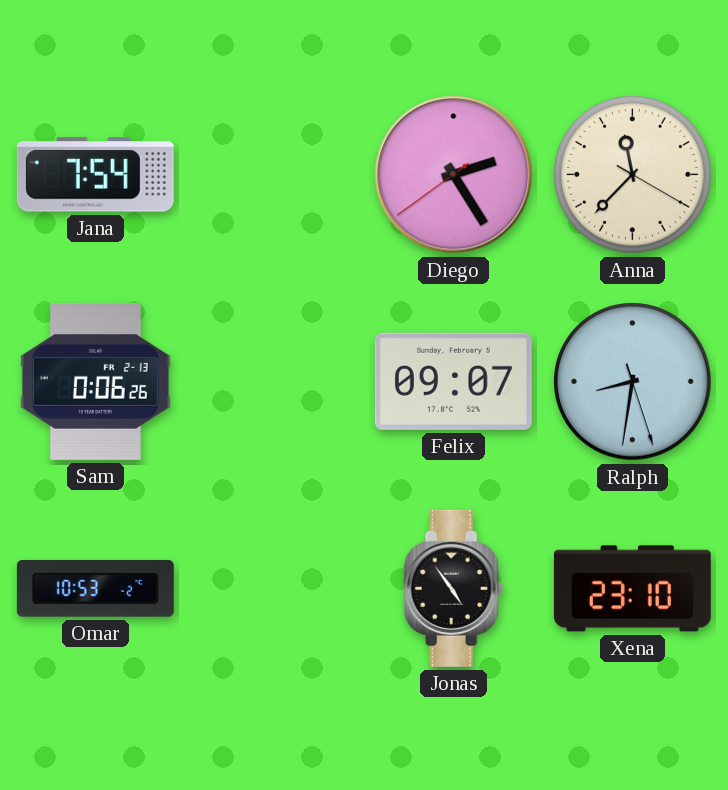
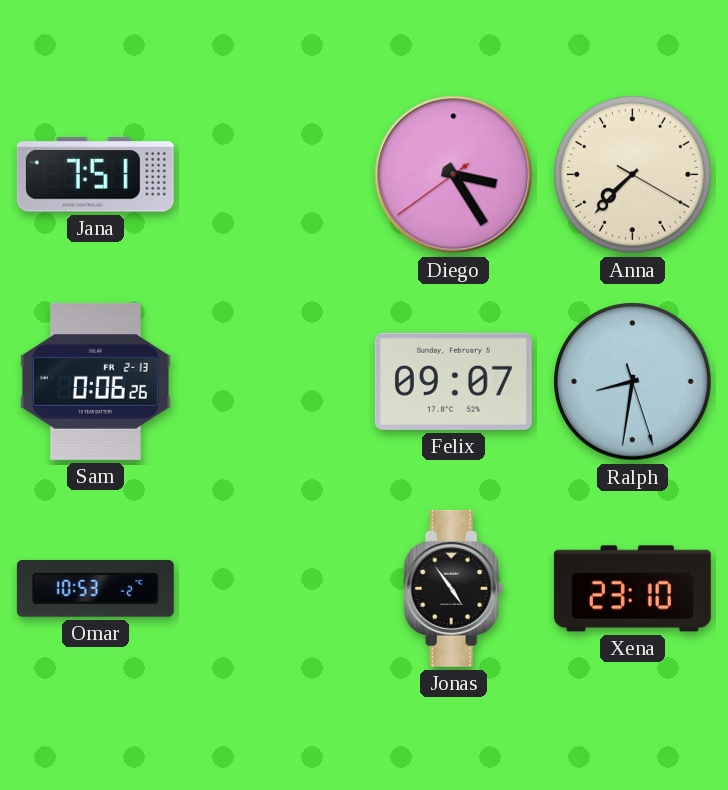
Jana: 7:54 -> 7:51 (95, 175)
Diego: 2:24 -> 3:24 (454, 175)
Anna: 11:37 -> 7:37 (633, 175)
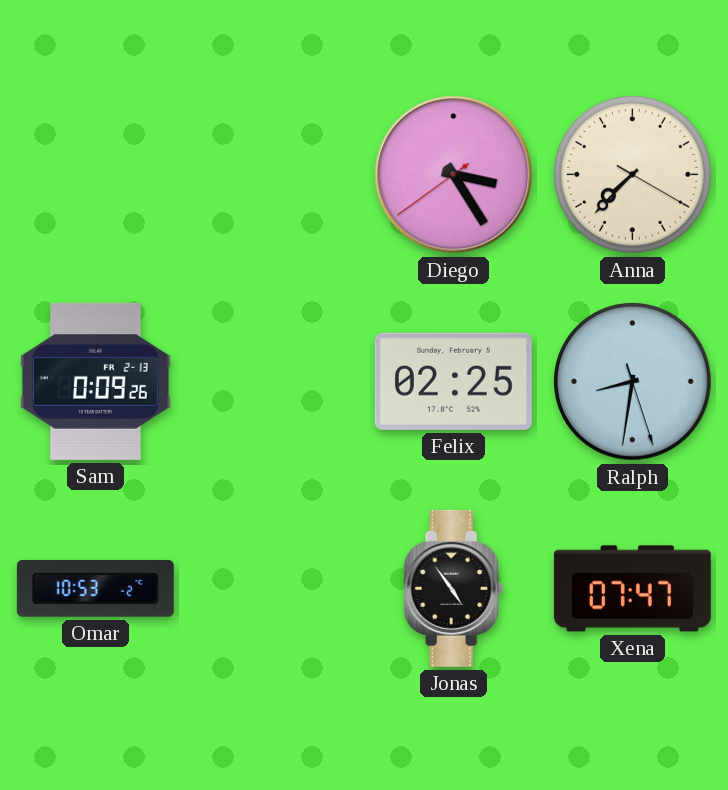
Jana: 7:51 -> none (95, 175)
Sam: 0:06 -> 0:09 (95, 381)
Felix: 09:07 -> 02:25 (453, 381)
Xena: 23:10 -> 07:47 (632, 589)
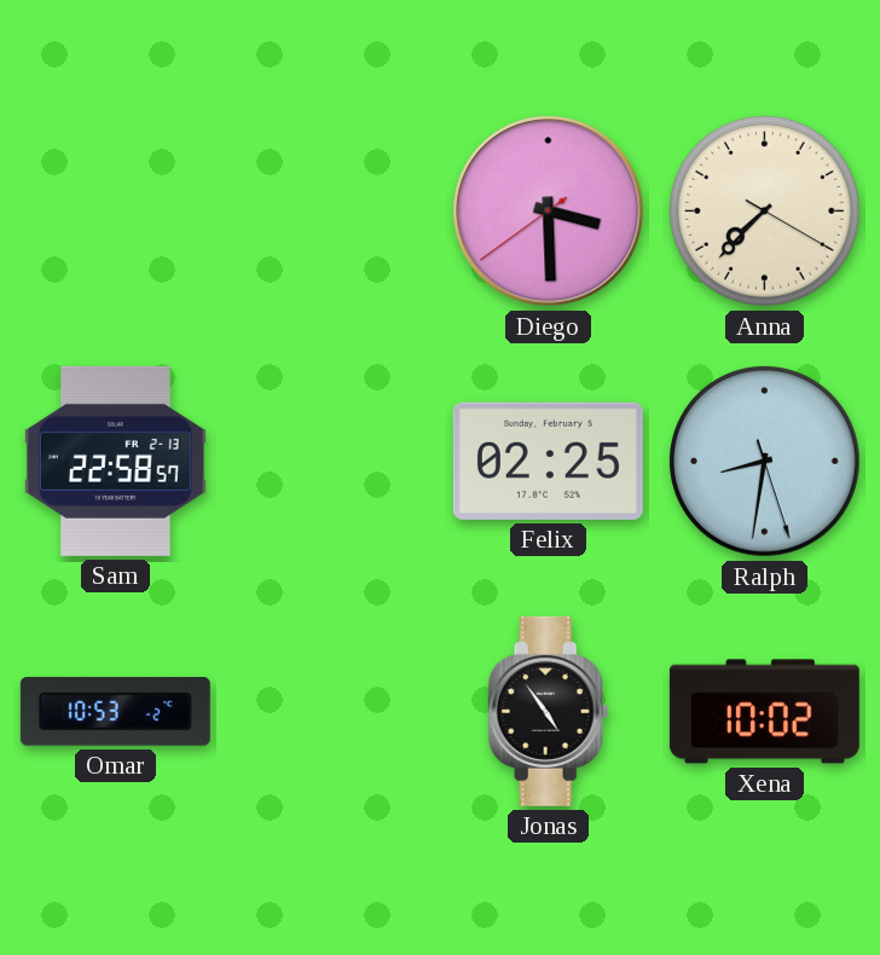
Diego: 3:24 -> 3:29 (549, 212)
Sam: 0:09 -> 22:58 (115, 461)
Xena: 07:47 -> 10:02 (764, 712)
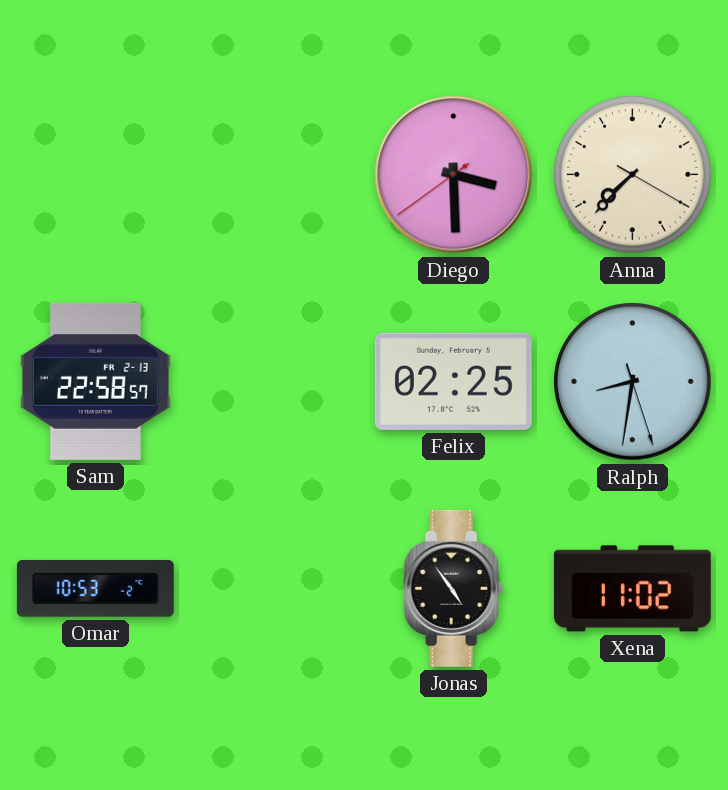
Xena: 10:02 -> 11:02 (632, 589)
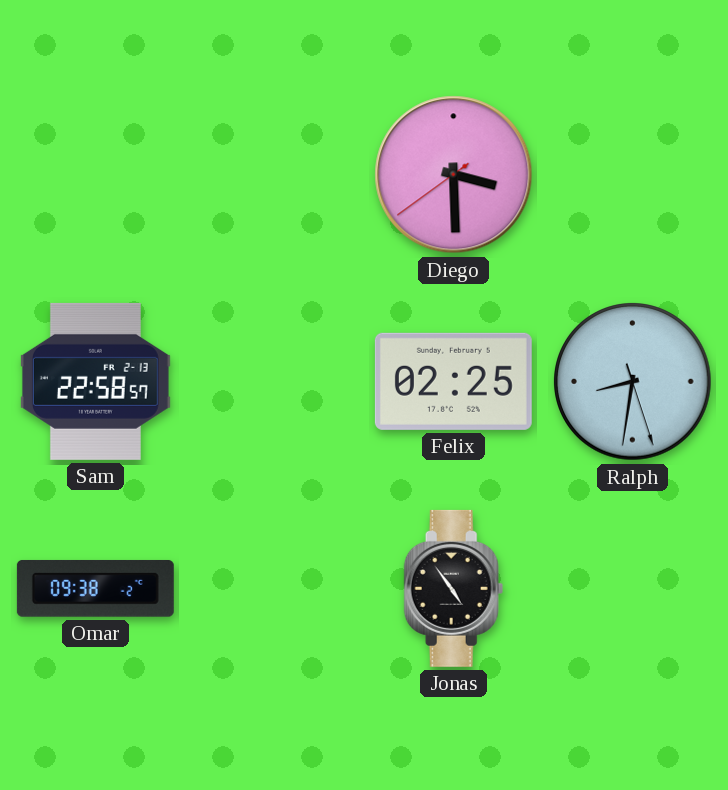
Anna: 7:37 -> none (633, 175)
Omar: 10:53 -> 09:38 (95, 588)
Xena: 11:02 -> none (632, 589)
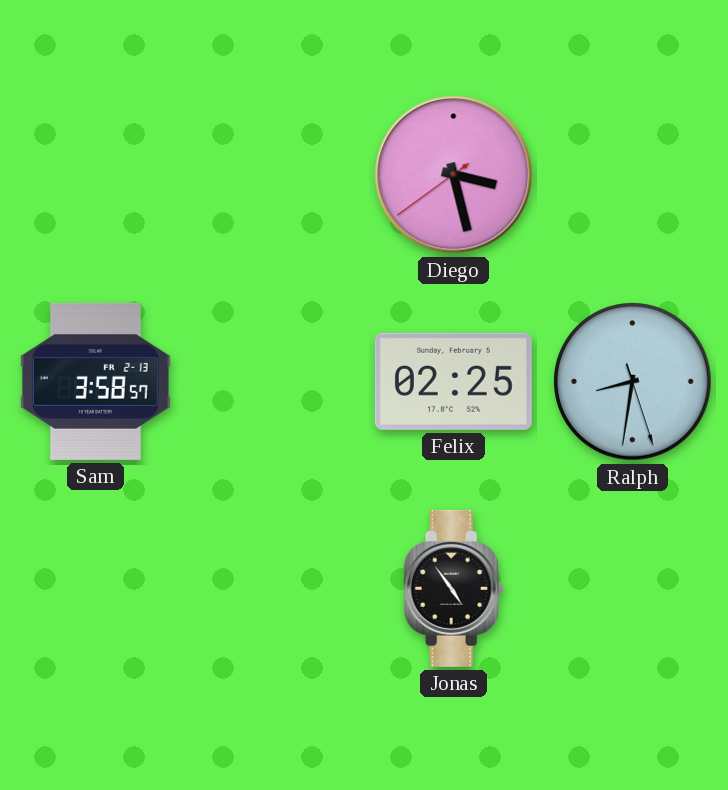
Diego: 3:29 -> 3:27 (454, 175)
Sam: 22:58 -> 3:58 (95, 381)
Omar: 09:38 -> none (95, 588)
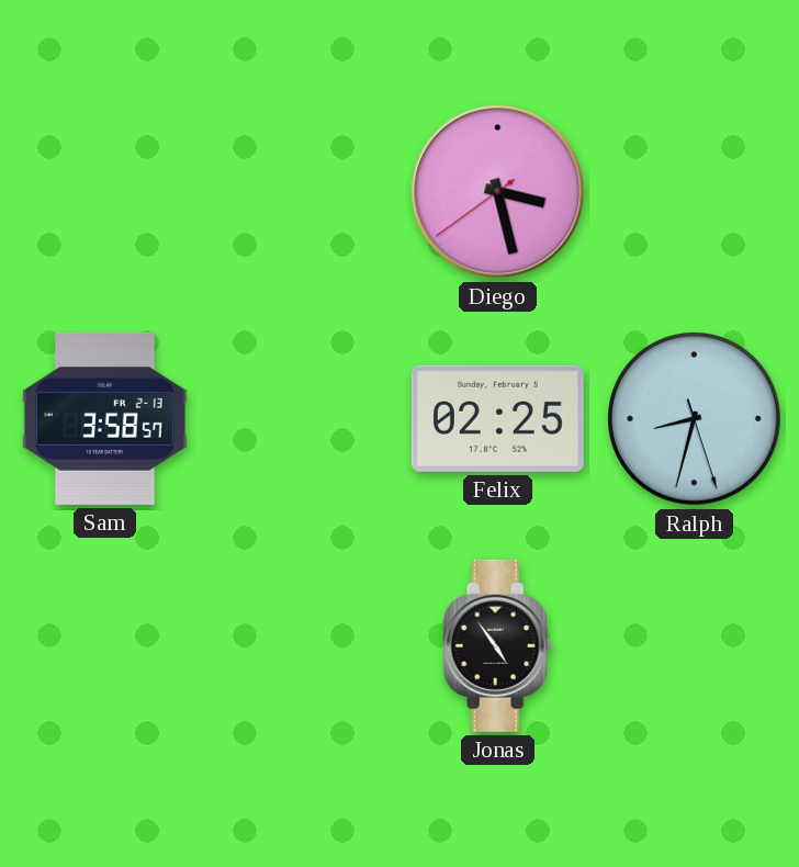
Ralph: 8:31 -> 8:32 (695, 419)
